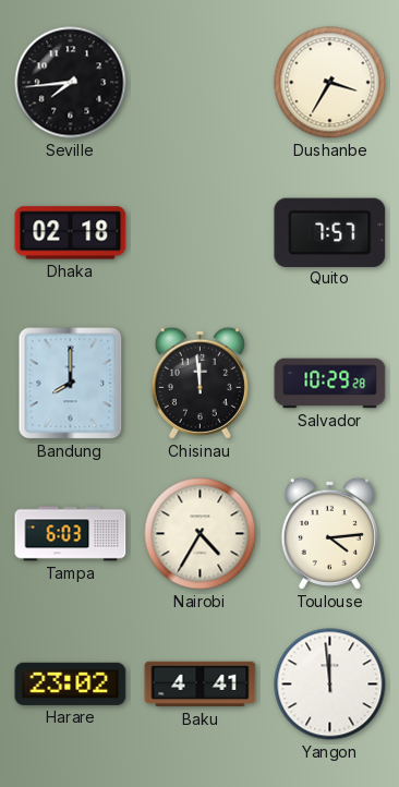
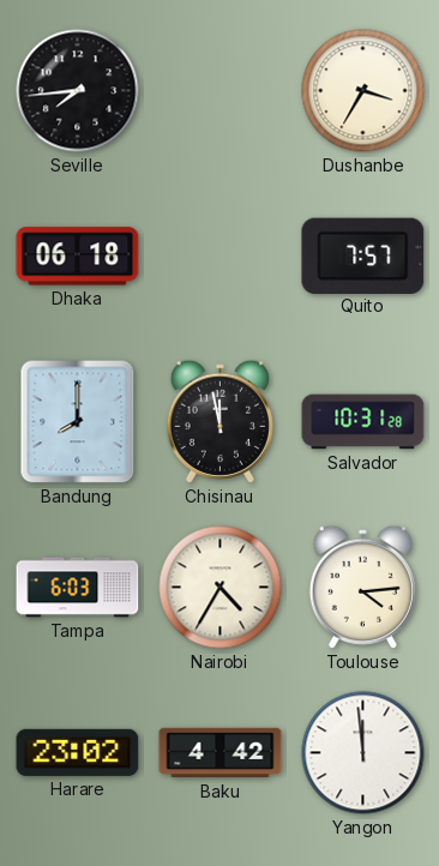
Dhaka: 02:18 -> 06:18 (78, 257)
Chisinau: 11:59 -> 11:58 (220, 421)
Salvador: 10:29 -> 10:31 (363, 422)
Baku: 4:41 -> 4:42 (221, 753)
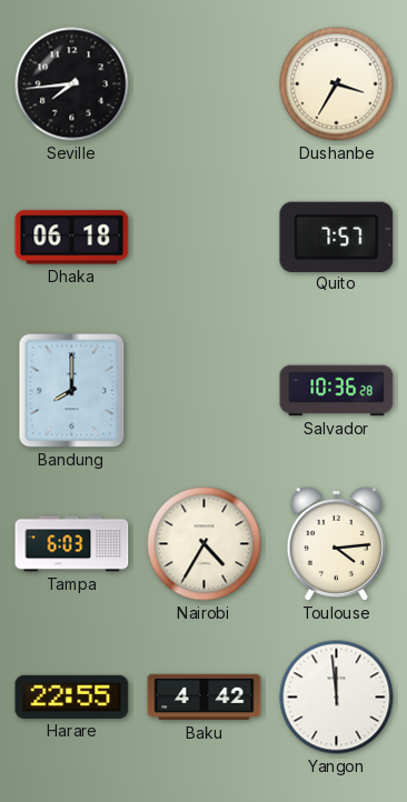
Chisinau: 11:58 -> none (220, 421)
Salvador: 10:31 -> 10:36 (337, 391)
Harare: 23:02 -> 22:55 (72, 696)
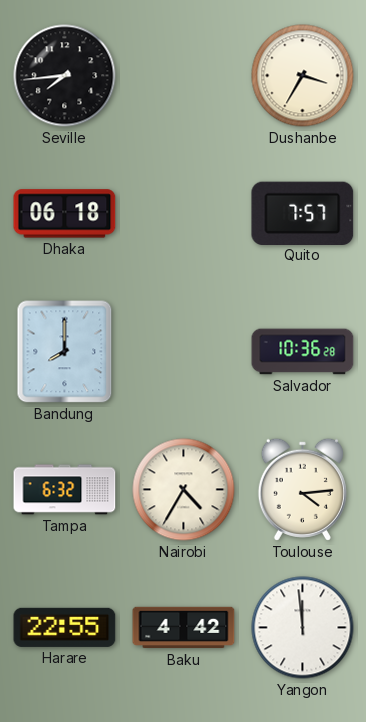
Tampa: 6:03 -> 6:32 (65, 490)
